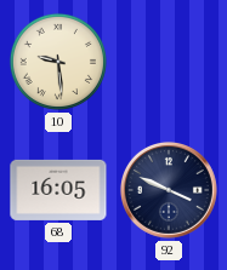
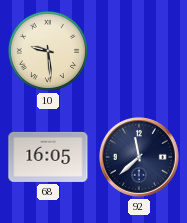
92: 3:49 -> 11:38 (139, 157)
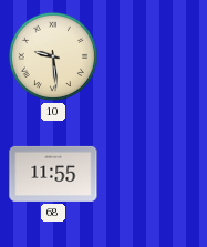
68: 16:05 -> 11:55 (53, 174)
92: 11:38 -> none (139, 157)
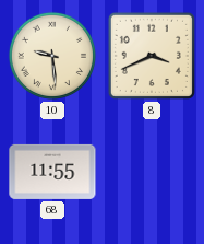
8: none -> 3:41 (152, 56)
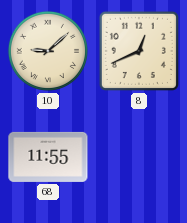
10: 9:29 -> 9:08 (48, 51)
8: 3:41 -> 12:41 (139, 51)
